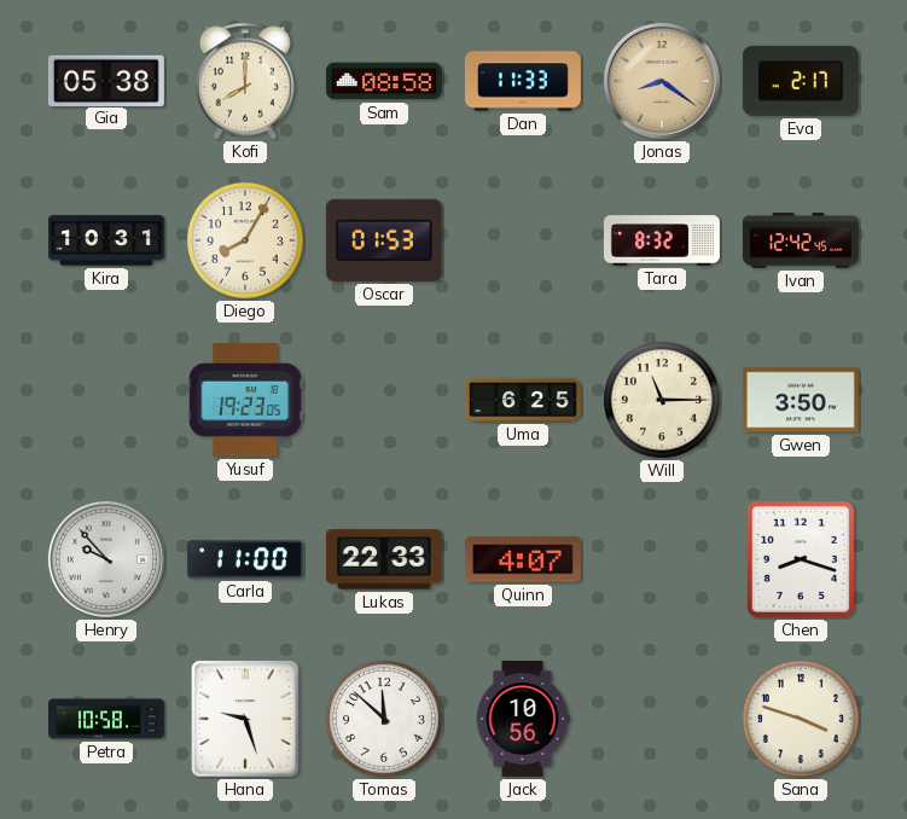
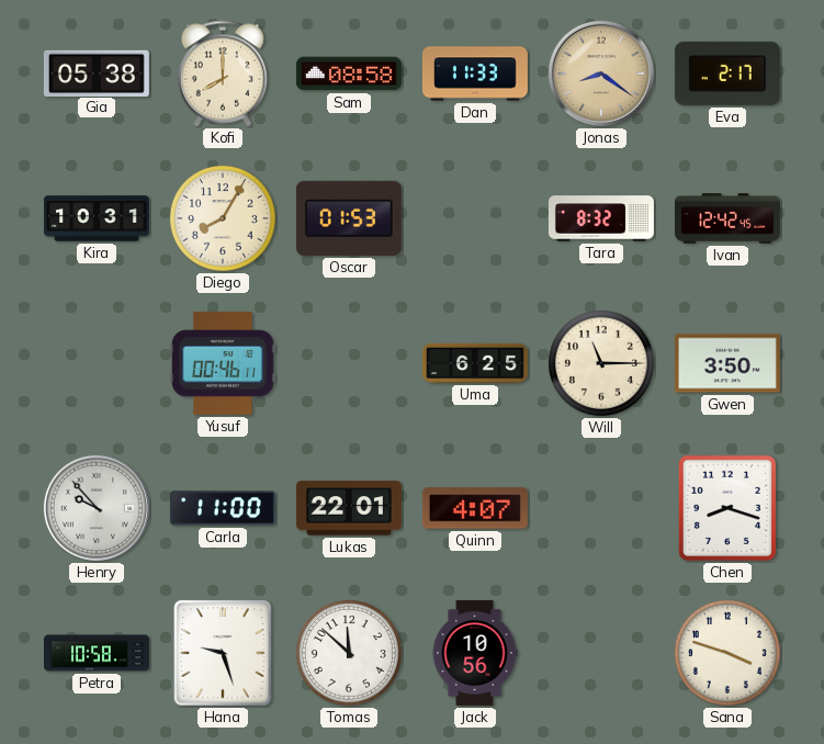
Yusuf: 19:23 -> 00:46 (223, 363)
Lukas: 22:33 -> 22:01 (349, 508)
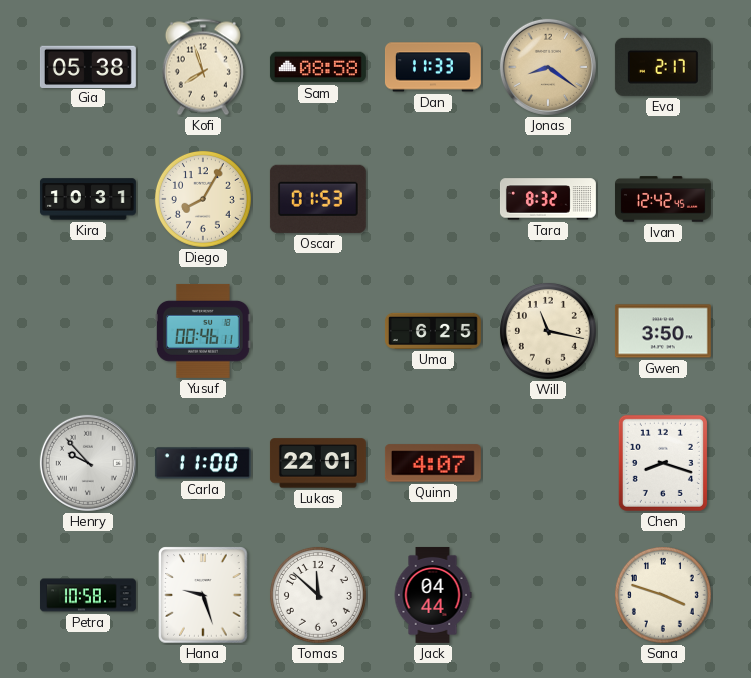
Kofi: 8:00 -> 7:57 (203, 67)
Will: 11:15 -> 11:17 (548, 331)
Jack: 10:56 -> 04:44 (433, 595)
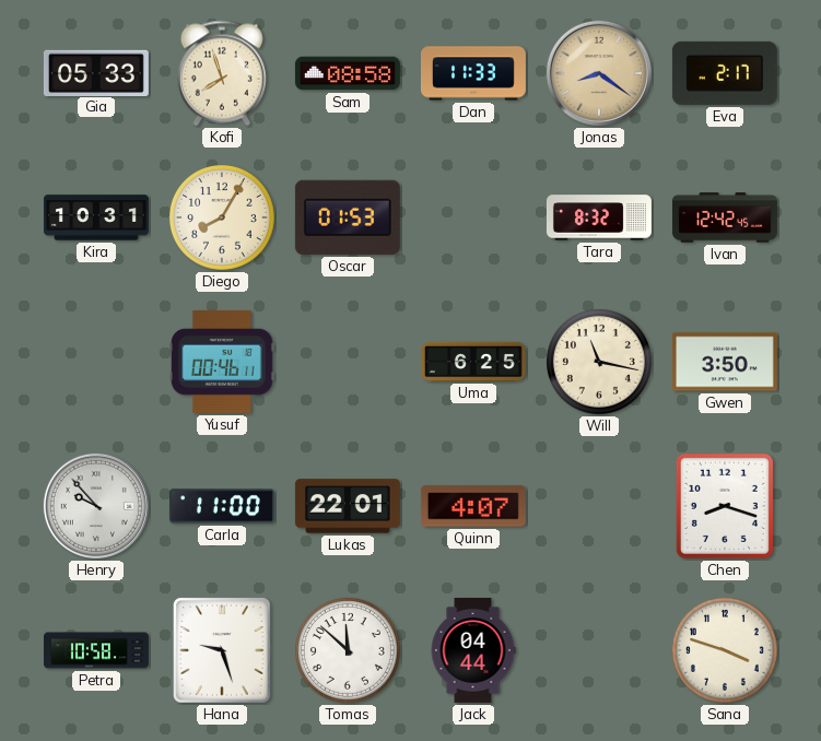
Gia: 05:38 -> 05:33 (96, 72)
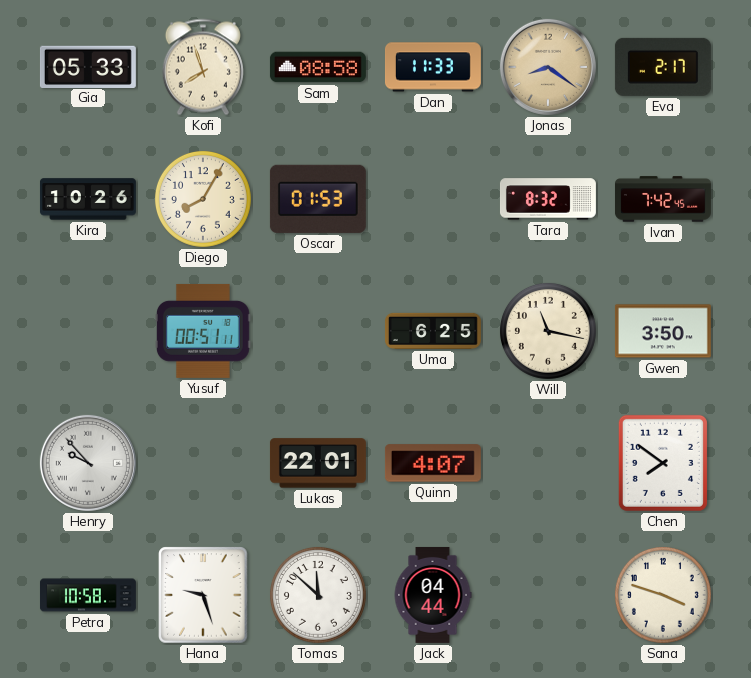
Kira: 10:31 -> 10:26 (88, 199)
Ivan: 12:42 -> 7:42 (663, 199)
Yusuf: 00:46 -> 00:51 (203, 331)
Carla: 11:00 -> none (222, 506)
Chen: 8:18 -> 7:51 (663, 463)
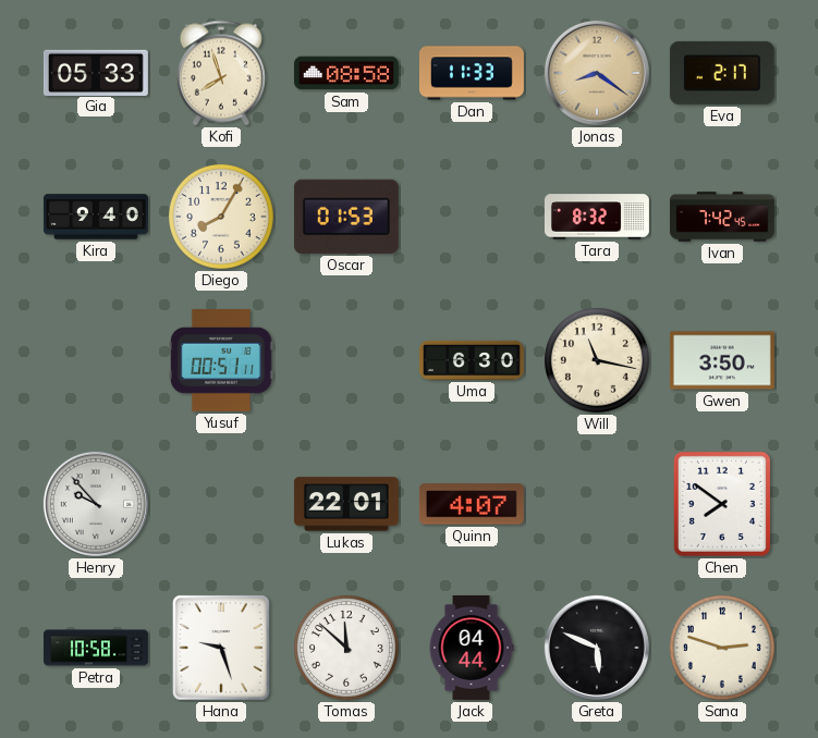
Kira: 10:26 -> 9:40 (96, 217)
Uma: 6:25 -> 6:30 (472, 360)
Greta: none -> 5:49 (597, 648)
Sana: 3:48 -> 2:48 (722, 648)
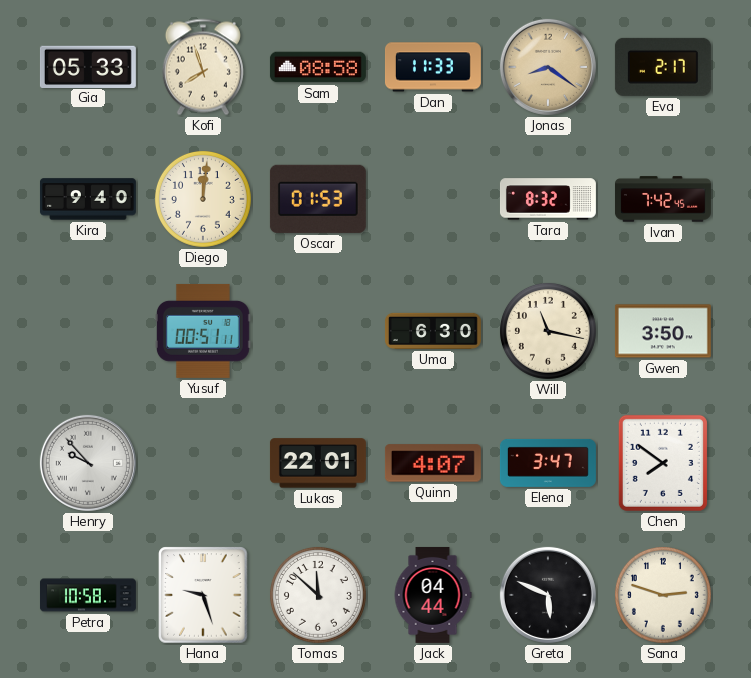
Diego: 8:05 -> 12:01 (203, 199)
Elena: none -> 3:47 (548, 463)
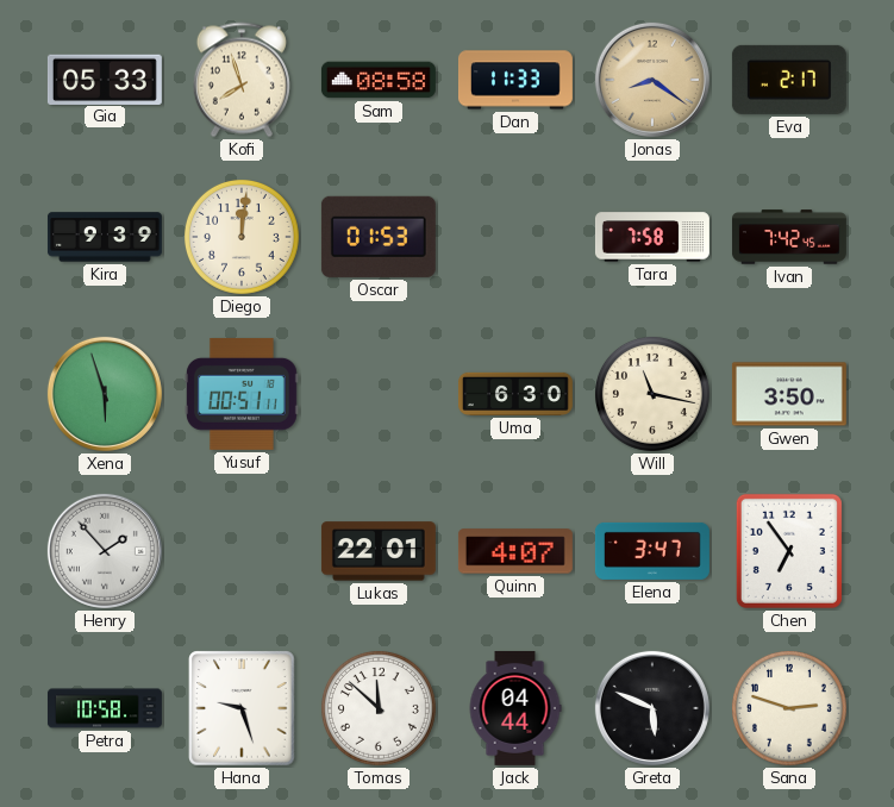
Kira: 9:40 -> 9:39 (105, 237)
Tara: 8:32 -> 7:58 (652, 237)
Xena: none -> 5:57 (105, 394)
Henry: 9:53 -> 1:53 (105, 551)
Chen: 7:51 -> 6:54 (789, 551)
